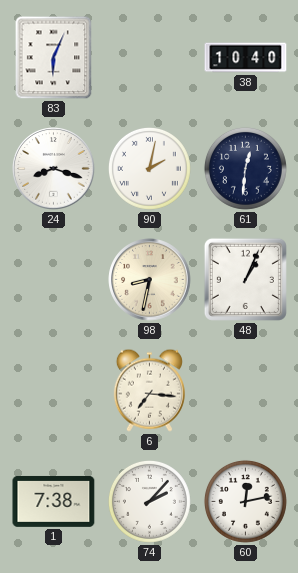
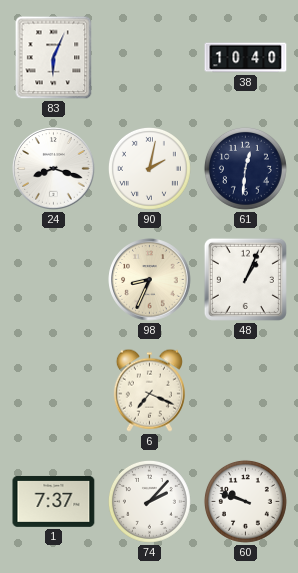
98: 8:32 -> 8:34 (150, 280)
6: 7:16 -> 7:19 (149, 390)
1: 7:38 -> 7:37 (54, 501)
60: 12:13 -> 9:48 (245, 501)
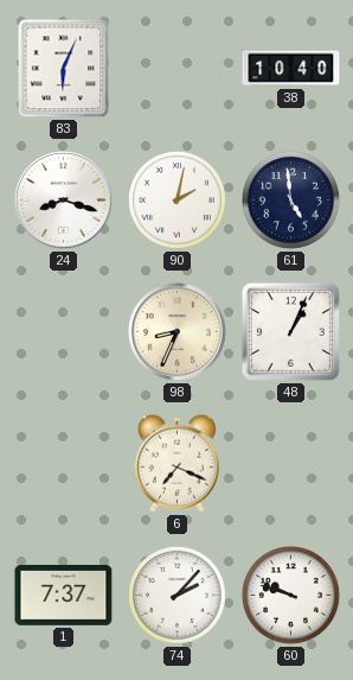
61: 12:31 -> 4:59 (290, 199)
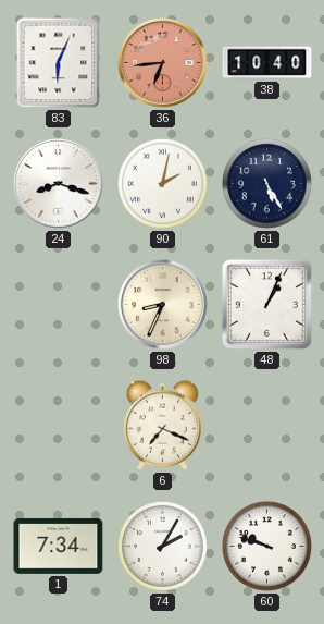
36: none -> 6:44 (163, 63)
61: 4:59 -> 5:25 (266, 183)
1: 7:37 -> 7:34 (59, 546)
74: 2:07 -> 2:05 (162, 546)
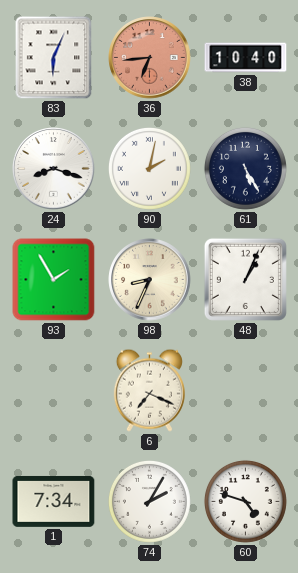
93: none -> 1:55 (54, 280)
60: 9:48 -> 4:48 (245, 501)
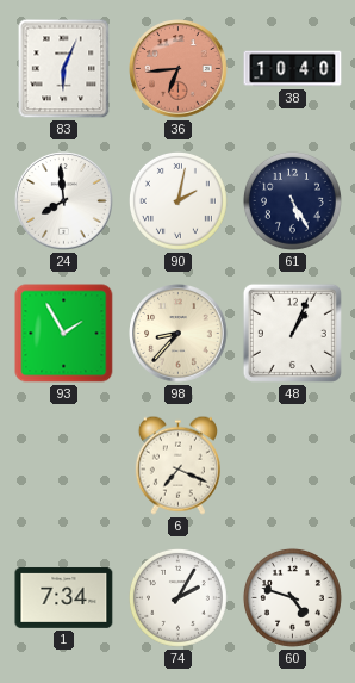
24: 8:18 -> 7:59 (64, 201)
98: 8:34 -> 8:37 (179, 334)
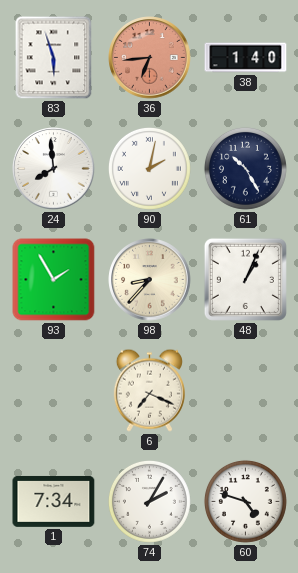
83: 6:04 -> 5:57 (54, 58)
38: 10:40 -> 1:40 (246, 58)
61: 5:25 -> 10:25 (245, 168)
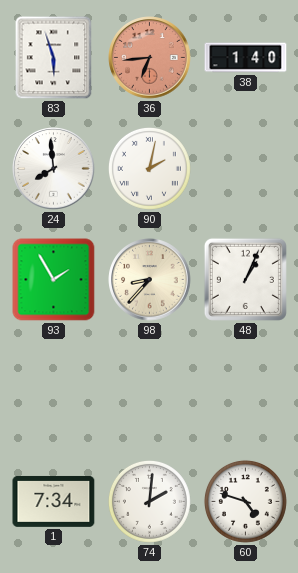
61: 10:25 -> none (245, 168)
6: 7:19 -> none (149, 390)
74: 2:05 -> 2:01 (149, 501)
